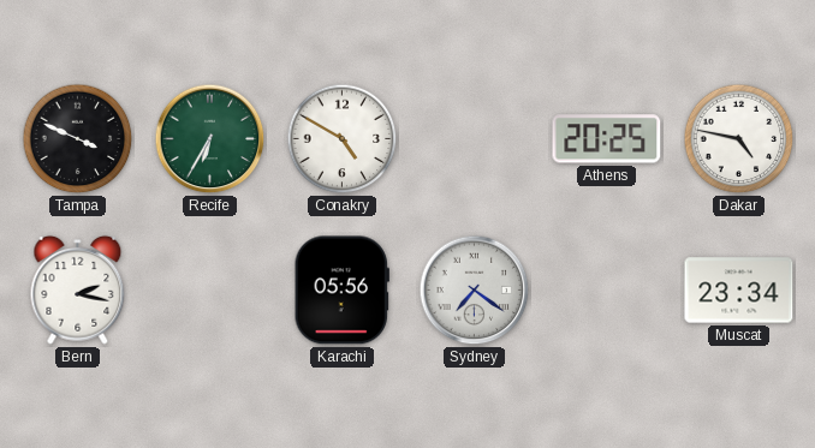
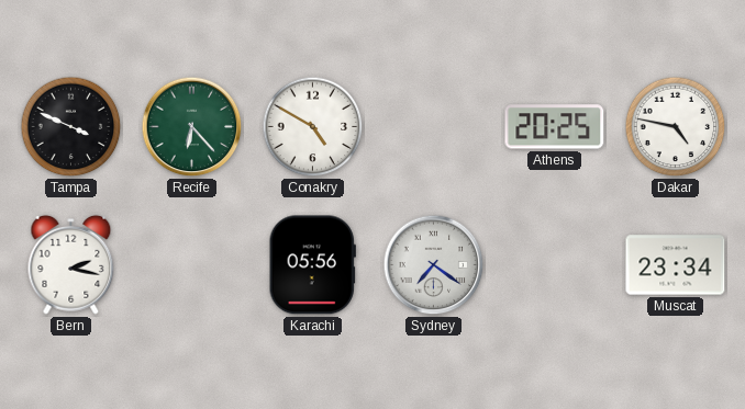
Recife: 6:35 -> 6:23 (192, 127)
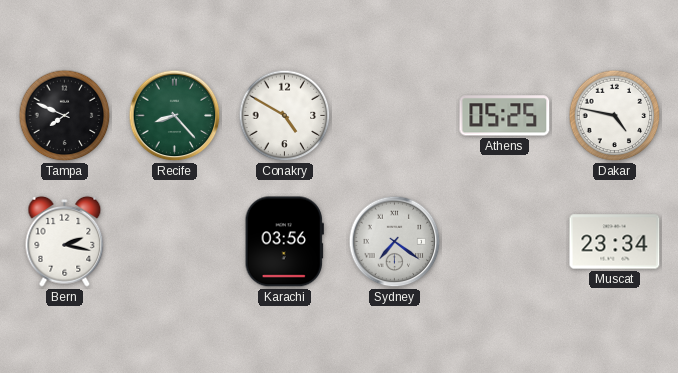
Tampa: 3:49 -> 7:49 (65, 116)
Recife: 6:23 -> 8:23 (175, 116)
Athens: 20:25 -> 05:25 (505, 116)
Karachi: 05:56 -> 03:56 (284, 242)
